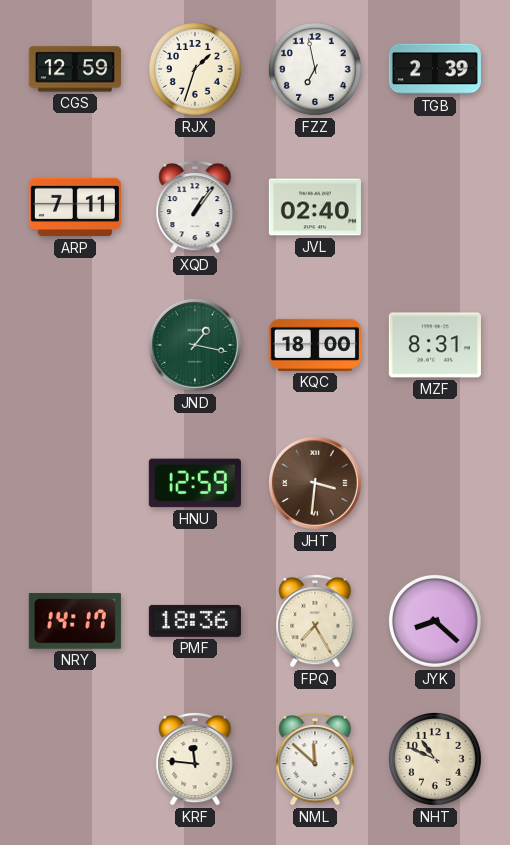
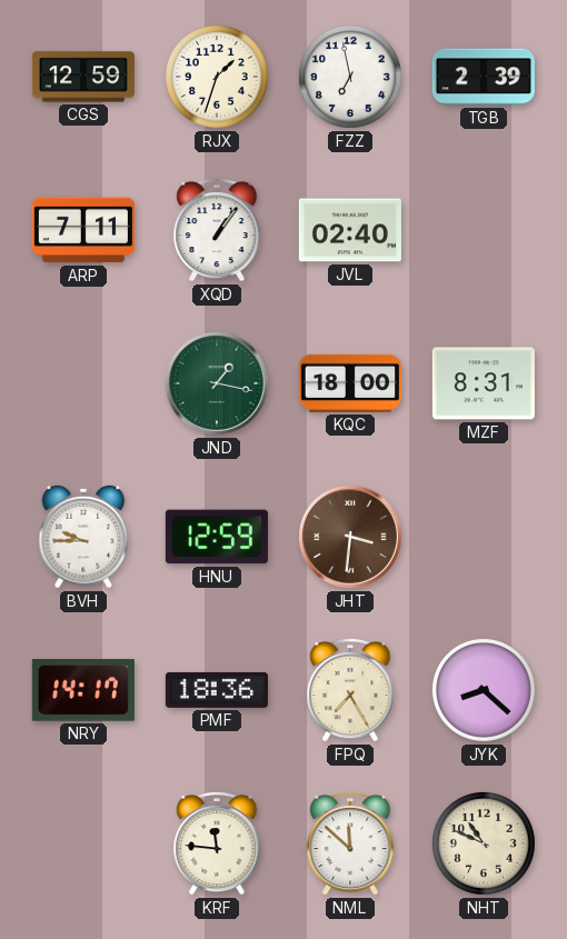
BVH: none -> 9:45 (83, 537)
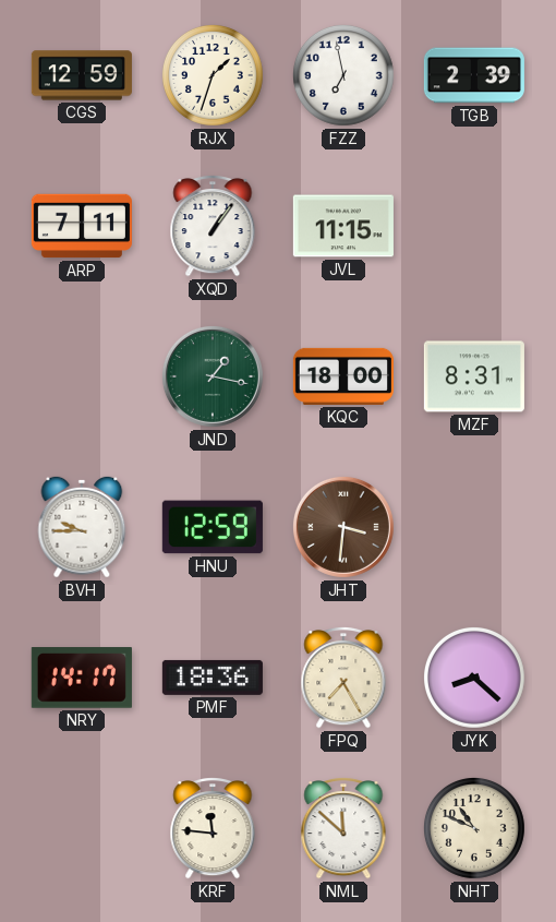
JVL: 02:40 -> 11:15 (343, 226)
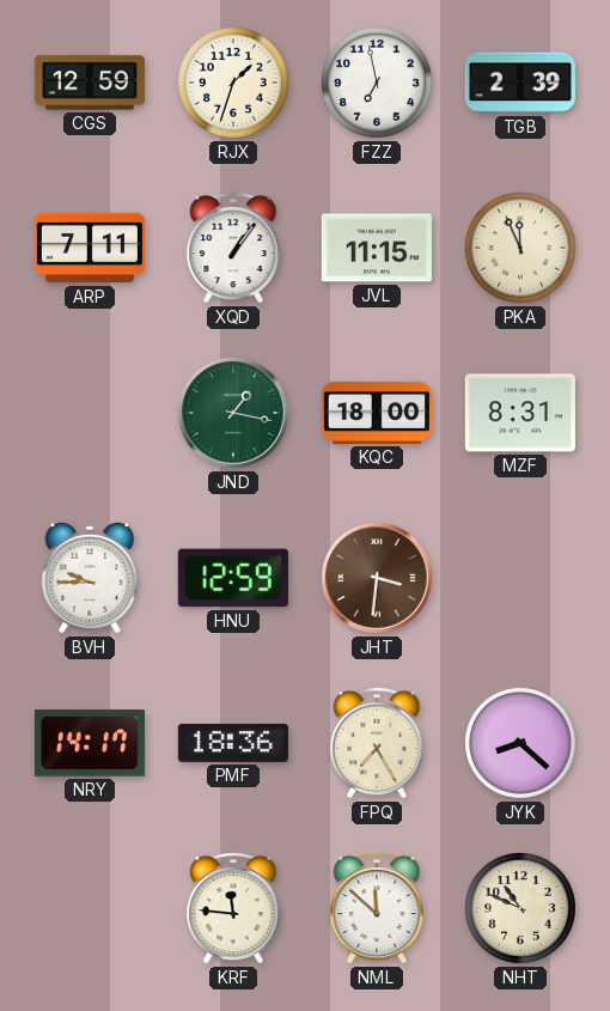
PKA: none -> 11:56 (520, 248)
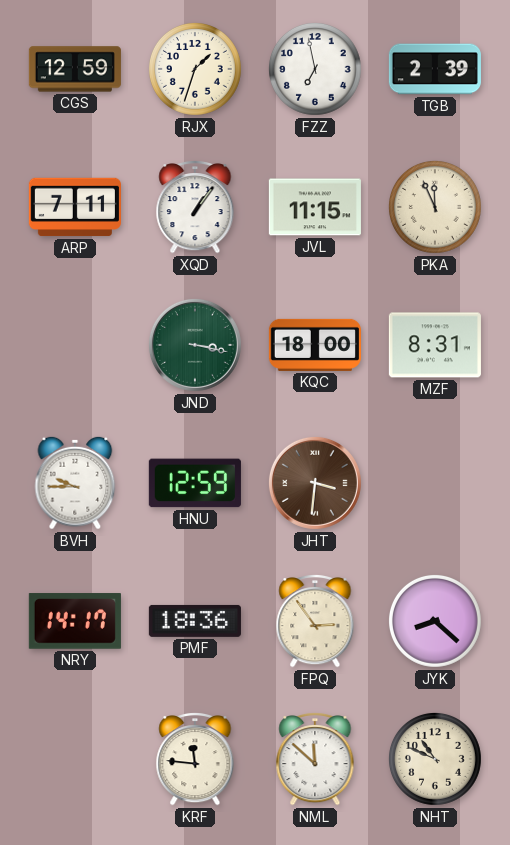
JND: 1:17 -> 3:17 (195, 345)
FPQ: 7:25 -> 2:54 (315, 621)
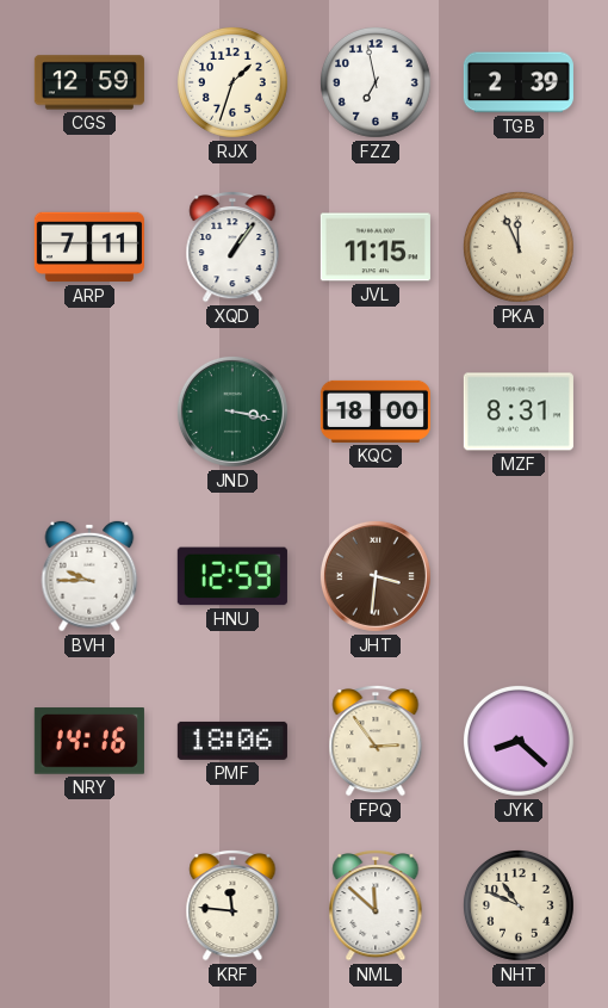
NRY: 14:17 -> 14:16 (89, 741)
PMF: 18:36 -> 18:06 (232, 741)
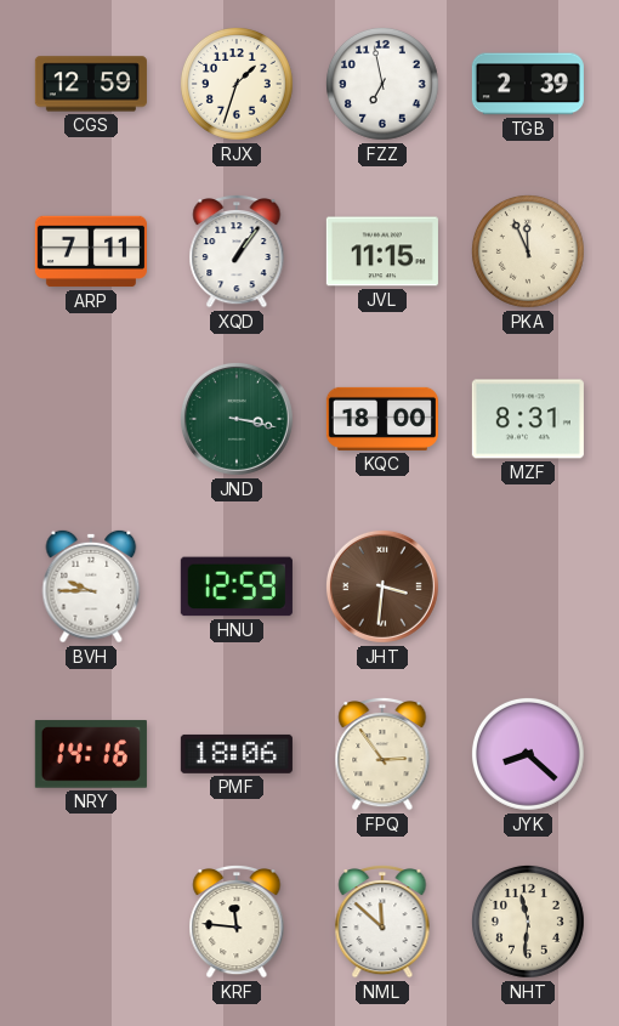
NHT: 10:49 -> 11:31 (528, 922)
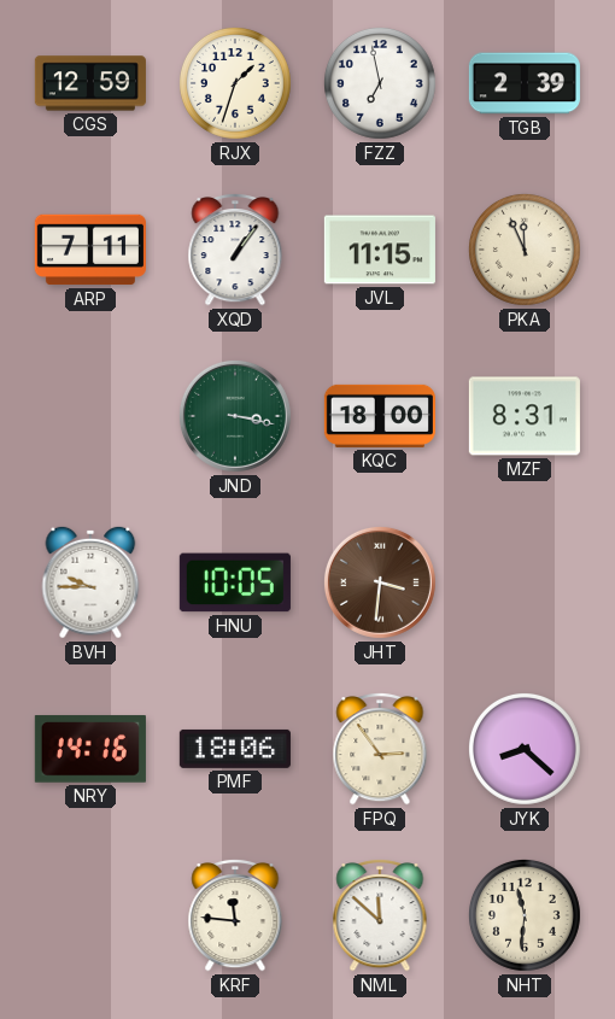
HNU: 12:59 -> 10:05 (235, 582)
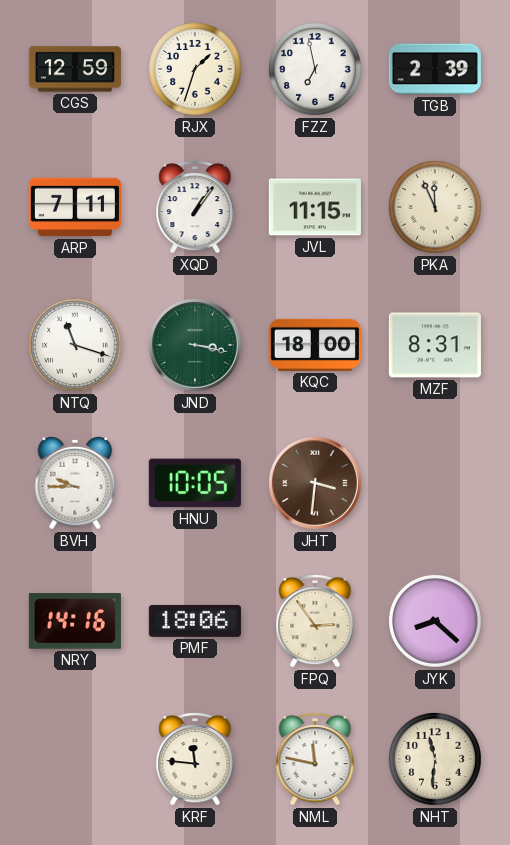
NTQ: none -> 11:18 (75, 345)
NML: 11:52 -> 11:47 (315, 759)
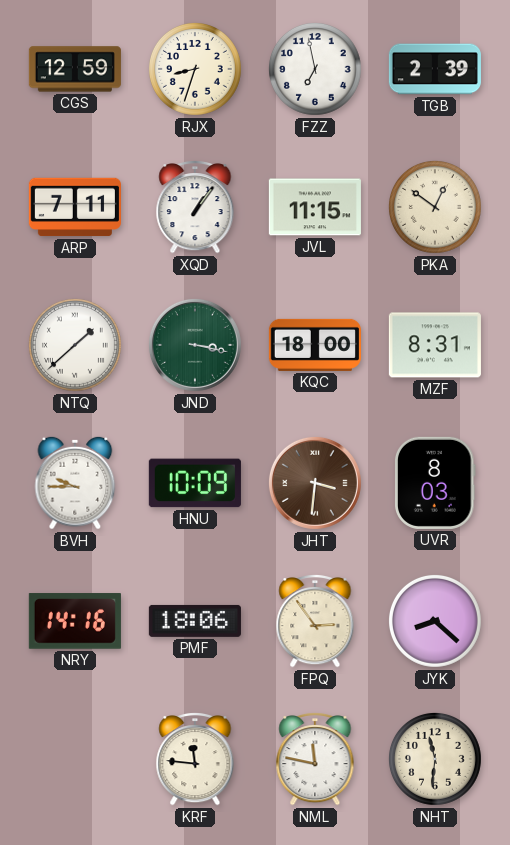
RJX: 1:33 -> 8:33 (195, 69)
PKA: 11:56 -> 12:51 (435, 207)
NTQ: 11:18 -> 1:38 (75, 345)
HNU: 10:05 -> 10:09 (195, 483)
UVR: none -> 8:03 (436, 483)
